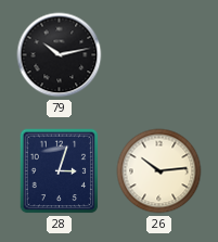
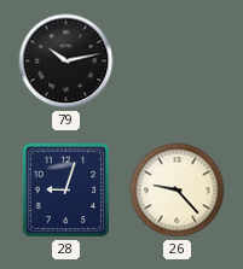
28: 3:03 -> 9:03 (66, 191)
26: 10:14 -> 9:23 (178, 191)
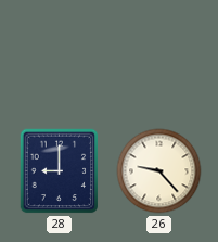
79: 10:13 -> none (66, 62)
28: 9:03 -> 9:00 (60, 171)
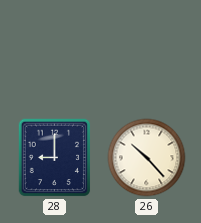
26: 9:23 -> 10:23 (147, 158)
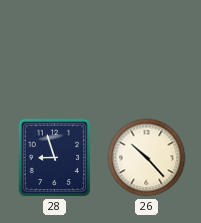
28: 9:00 -> 8:57 (55, 158)
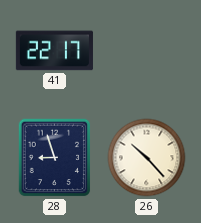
41: none -> 22:17 (54, 51)
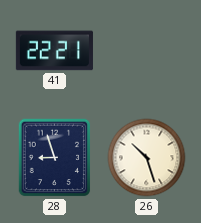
41: 22:17 -> 22:21 (54, 51)
26: 10:23 -> 10:27 (147, 158)
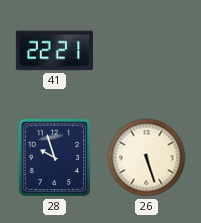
28: 8:57 -> 9:57 (55, 158)
26: 10:27 -> 5:27 (147, 158)
